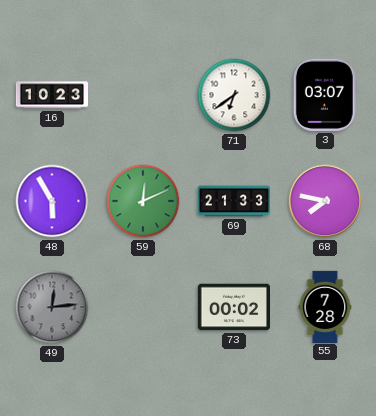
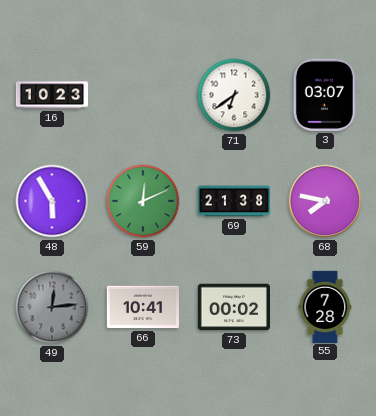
69: 21:33 -> 21:38 (233, 201)
66: none -> 10:41 (142, 307)
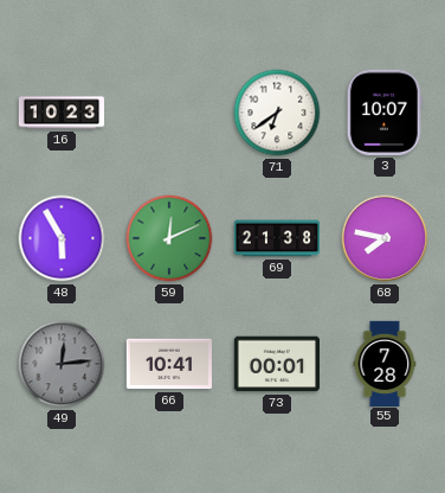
3: 03:07 -> 10:07 (385, 113)
73: 00:02 -> 00:01 (276, 364)
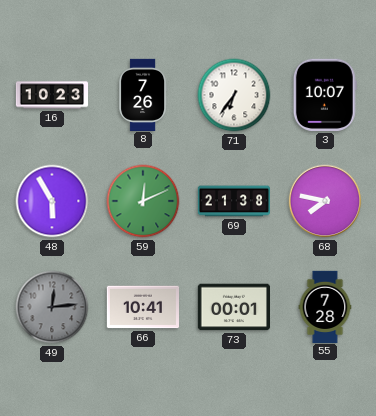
8: none -> 7:26 (143, 94)
71: 6:39 -> 6:36 (234, 95)
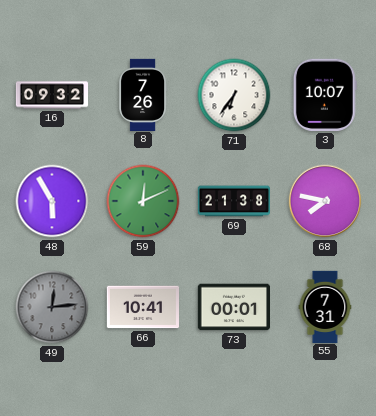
16: 10:23 -> 09:32 (52, 95)
55: 7:28 -> 7:31 (325, 306)
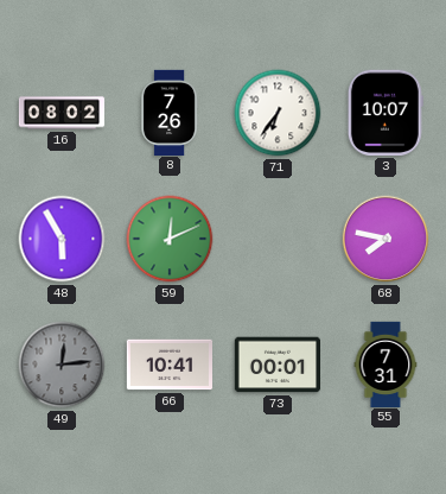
16: 09:32 -> 08:02 (62, 113)
69: 21:38 -> none (233, 201)
